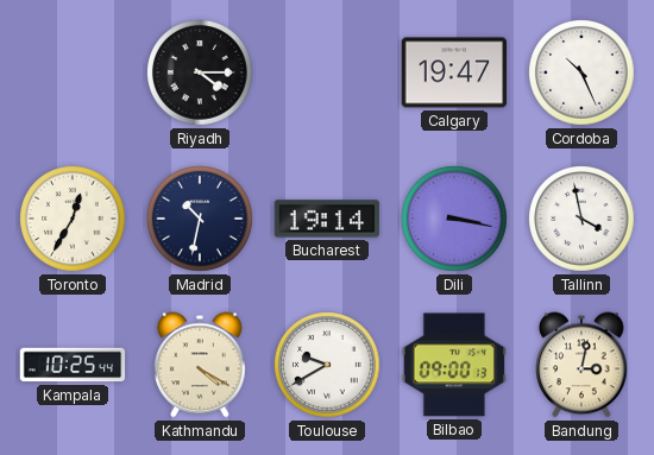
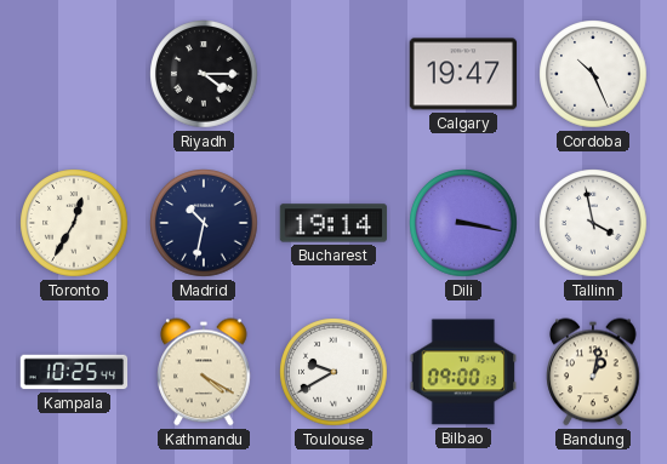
Bandung: 3:02 -> 1:02 (593, 372)
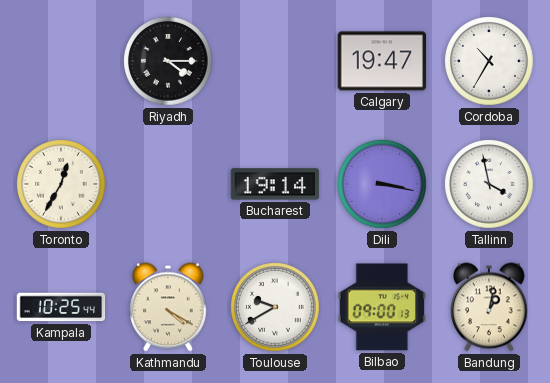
Cordoba: 10:26 -> 10:35 (489, 61)
Madrid: 10:32 -> none (204, 223)
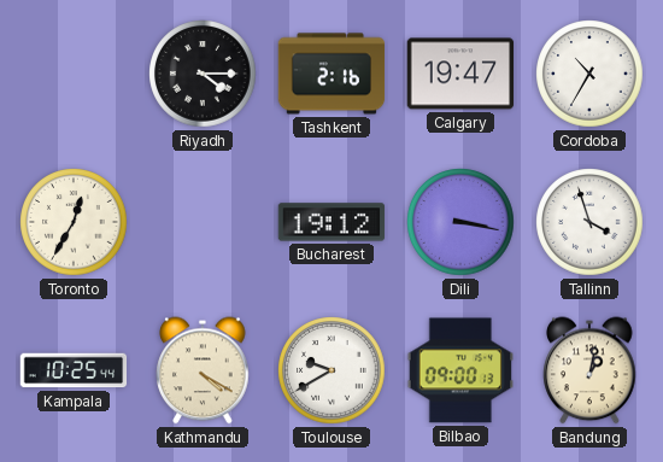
Tashkent: none -> 2:16 (331, 74)
Bucharest: 19:14 -> 19:12 (331, 222)
Tallinn: 3:58 -> 3:57 (589, 222)
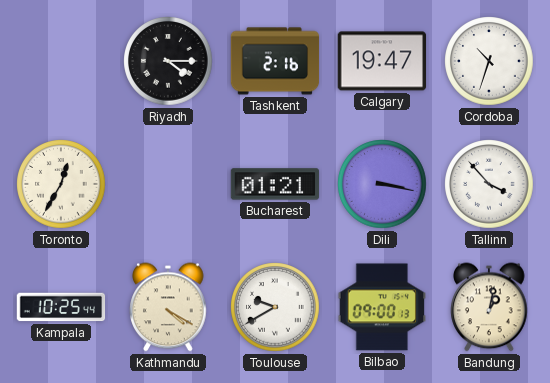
Cordoba: 10:35 -> 10:33 (489, 61)
Bucharest: 19:12 -> 01:21 (275, 184)
Tallinn: 3:57 -> 3:53 (489, 184)
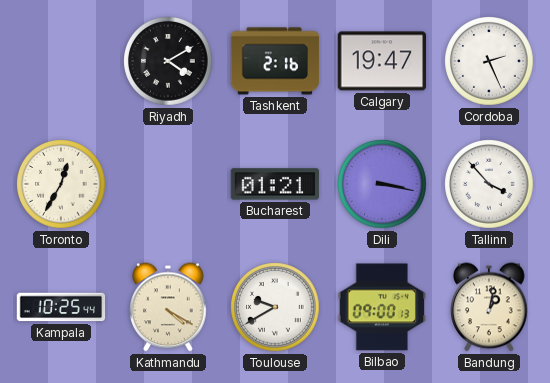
Riyadh: 4:15 -> 4:10 (168, 61)
Cordoba: 10:33 -> 2:26 (489, 61)
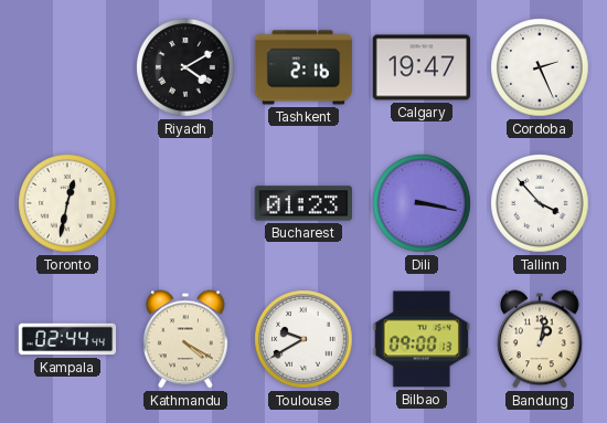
Toronto: 12:35 -> 12:32 (67, 203)
Bucharest: 01:21 -> 01:23 (303, 203)
Kampala: 10:25 -> 02:44 (67, 339)
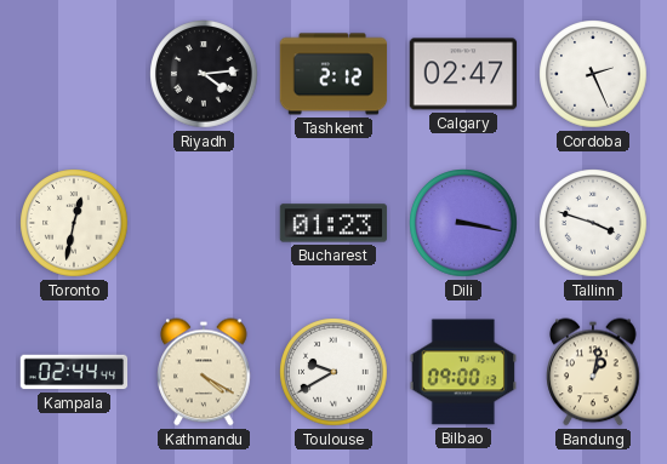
Riyadh: 4:10 -> 4:14 (204, 74)
Tashkent: 2:16 -> 2:12 (333, 74)
Calgary: 19:47 -> 02:47 (463, 74)
Tallinn: 3:53 -> 3:48 (593, 223)
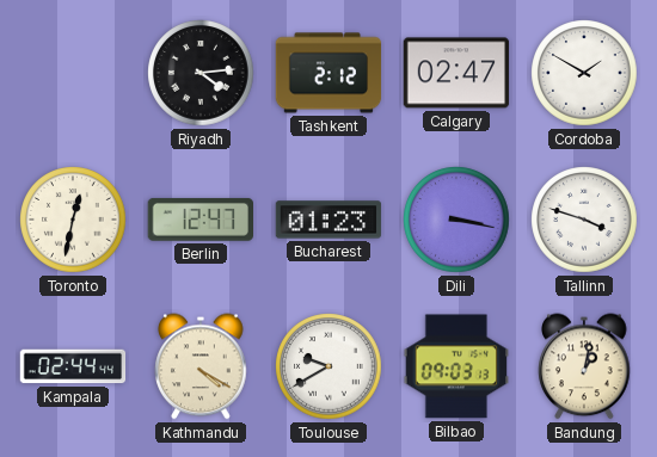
Cordoba: 2:26 -> 1:50 (584, 73)
Berlin: none -> 12:47 (199, 220)
Bilbao: 09:00 -> 09:03 (455, 366)
